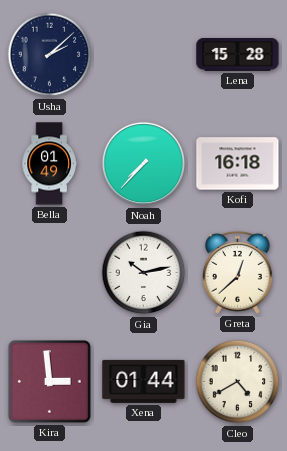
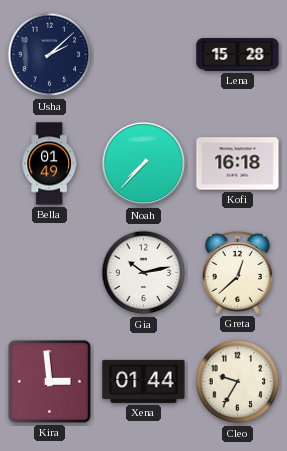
Cleo: 4:40 -> 9:35 (238, 382)
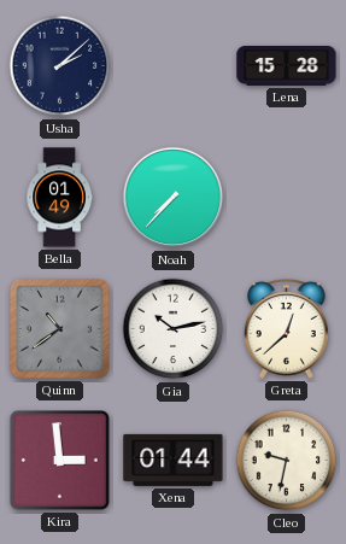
Kofi: 16:18 -> none (238, 164)
Quinn: none -> 10:39 (60, 329)
Cleo: 9:35 -> 9:32 (287, 461)
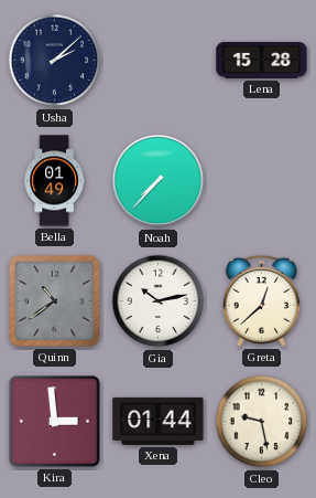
Cleo: 9:32 -> 9:28 (262, 422)
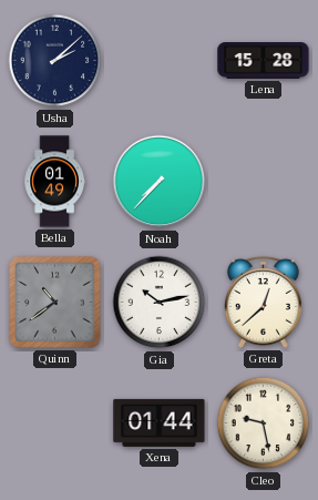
Kira: 2:59 -> none (55, 422)
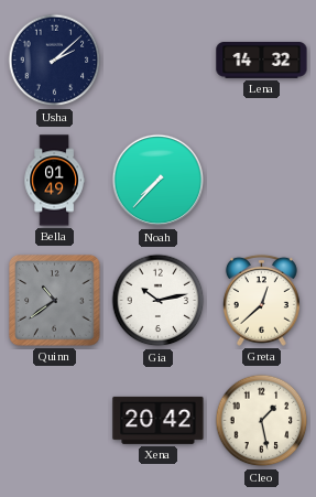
Lena: 15:28 -> 14:32 (262, 61)
Xena: 01:44 -> 20:42 (159, 420)
Cleo: 9:28 -> 1:28 (262, 421)
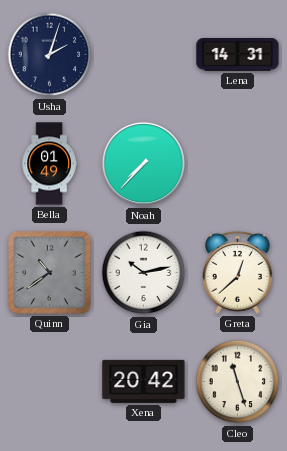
Usha: 2:08 -> 2:03 (50, 55)
Lena: 14:32 -> 14:31 (238, 55)
Cleo: 1:28 -> 11:27 (238, 382)
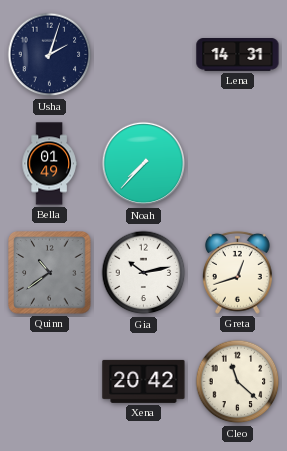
Greta: 12:38 -> 12:42 (237, 272)
Cleo: 11:27 -> 11:22 (238, 382)
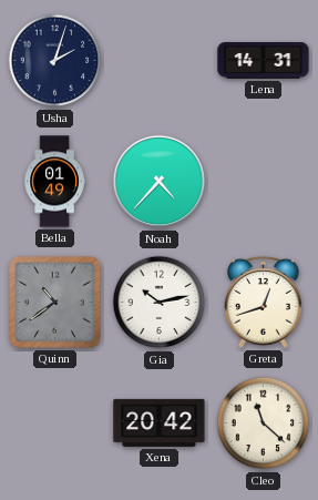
Noah: 7:37 -> 4:37 (160, 182)
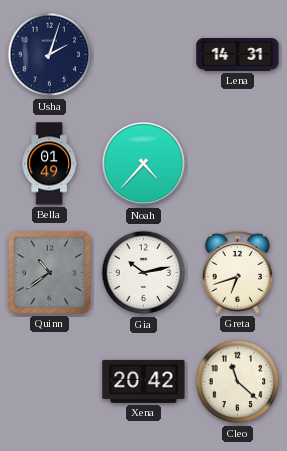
Greta: 12:42 -> 6:42 (237, 272)
